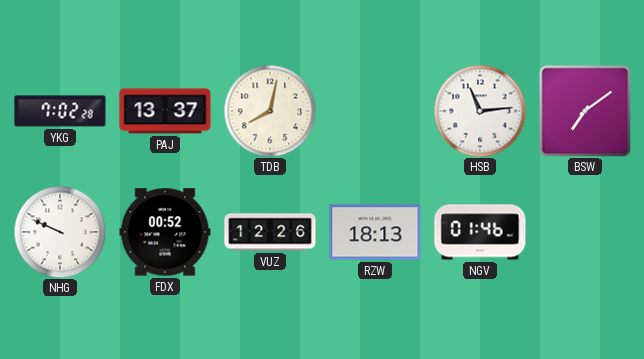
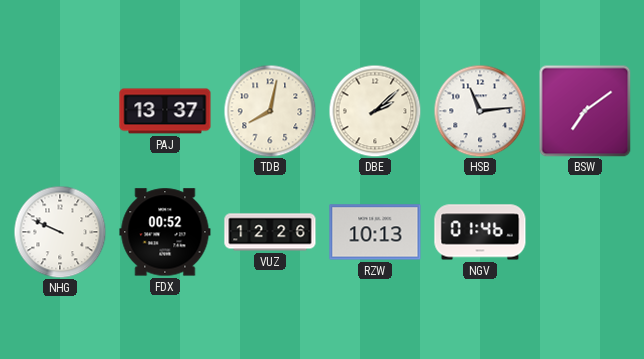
YKG: 7:02 -> none (60, 111)
DBE: none -> 2:08 (375, 111)
RZW: 18:13 -> 10:13 (375, 232)
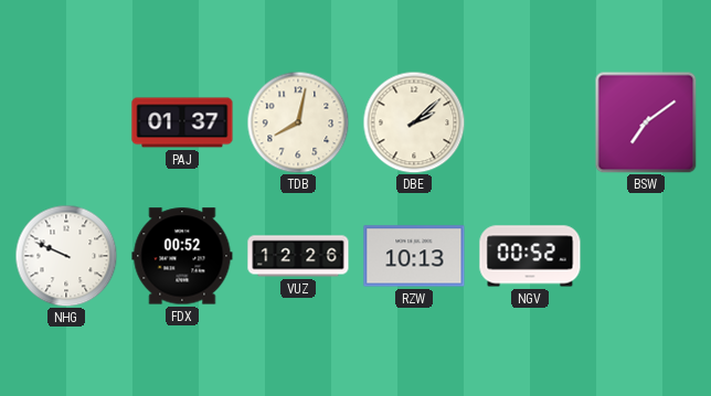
PAJ: 13:37 -> 01:37 (182, 122)
HSB: 11:14 -> none (480, 111)
NGV: 01:46 -> 00:52 (530, 256)
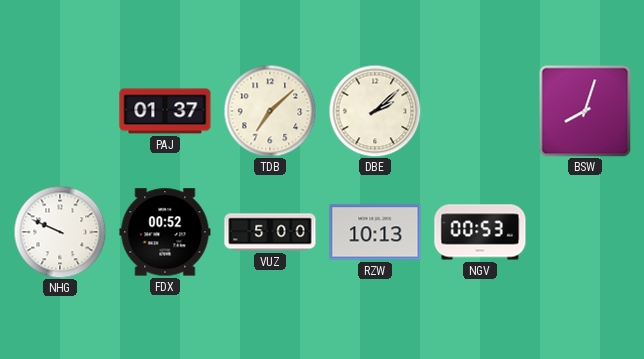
TDB: 8:02 -> 7:08 (270, 111)
BSW: 7:09 -> 8:03 (585, 111)
VUZ: 12:26 -> 5:00 (270, 232)
NGV: 00:52 -> 00:53 (480, 232)
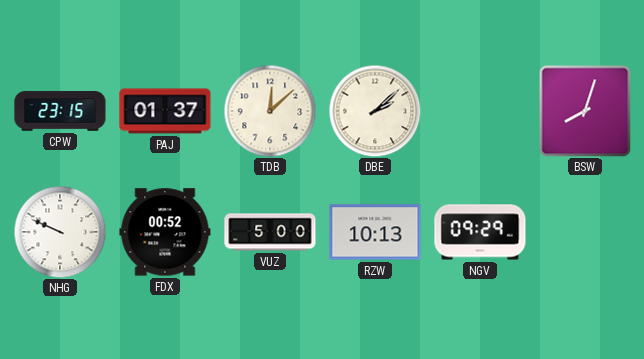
CPW: none -> 23:15 (60, 111)
TDB: 7:08 -> 12:08 (270, 111)
NGV: 00:53 -> 09:29 (480, 232)
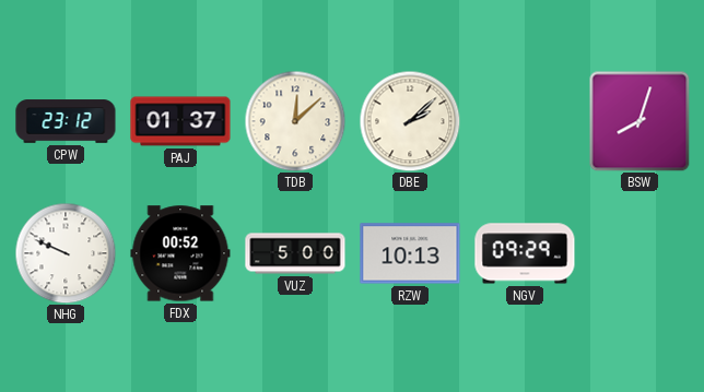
CPW: 23:15 -> 23:12 (66, 121)
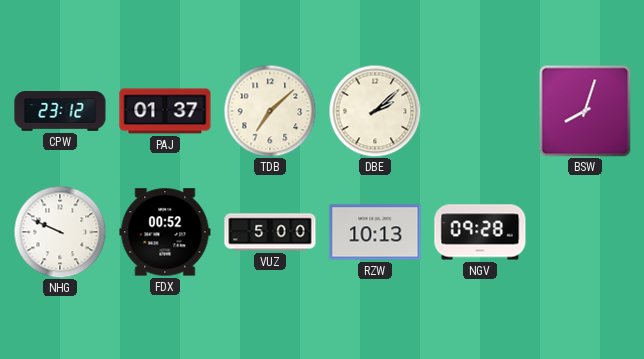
TDB: 12:08 -> 7:08 (270, 111)
NGV: 09:29 -> 09:28 (480, 232)
